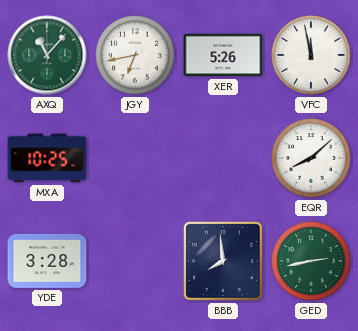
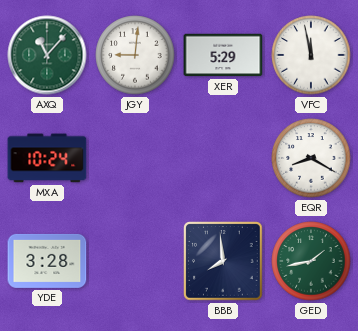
JGY: 6:43 -> 9:01 (135, 55)
XER: 5:26 -> 5:29 (223, 55)
MXA: 10:25 -> 10:24 (47, 158)
EQR: 8:08 -> 8:20 (311, 158)
GED: 2:43 -> 1:43 (311, 261)
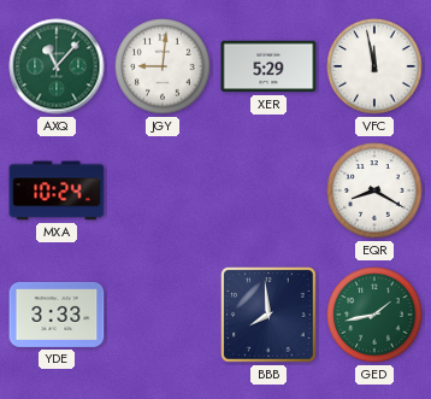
YDE: 3:28 -> 3:33 (57, 315)
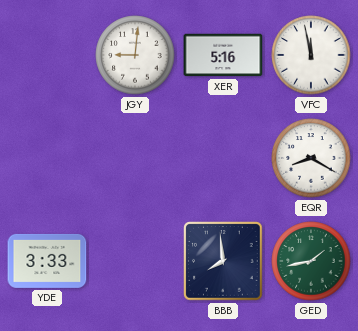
AXQ: 11:07 -> none (57, 66)
XER: 5:29 -> 5:16 (223, 55)
MXA: 10:24 -> none (57, 190)
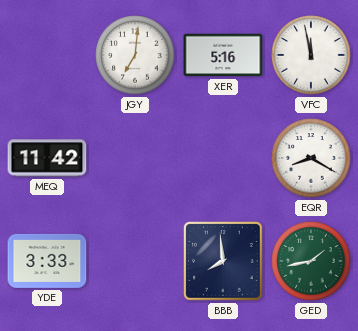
JGY: 9:01 -> 7:01 (135, 55)
MEQ: none -> 11:42 (47, 158)
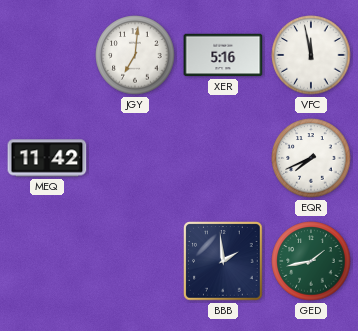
EQR: 8:20 -> 7:41 (311, 158)
YDE: 3:33 -> none (47, 261)
BBB: 7:59 -> 1:59 (223, 261)
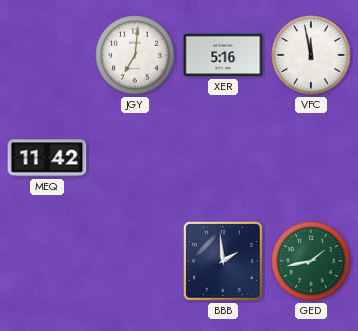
EQR: 7:41 -> none (311, 158)
